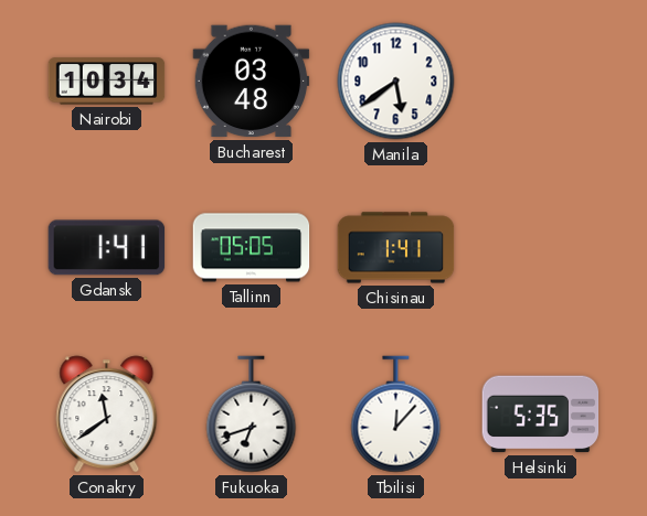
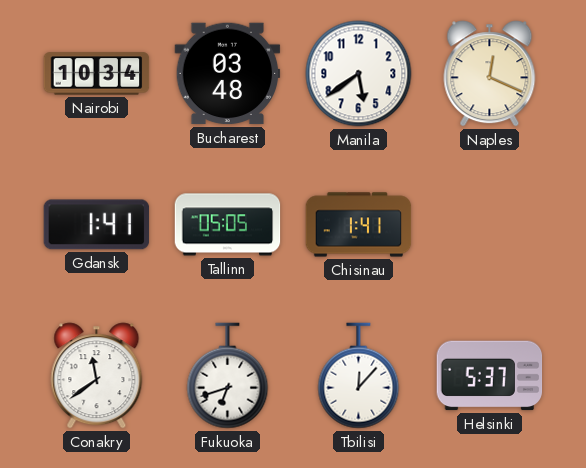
Naples: none -> 12:19 (490, 74)
Helsinki: 5:35 -> 5:37 (490, 376)
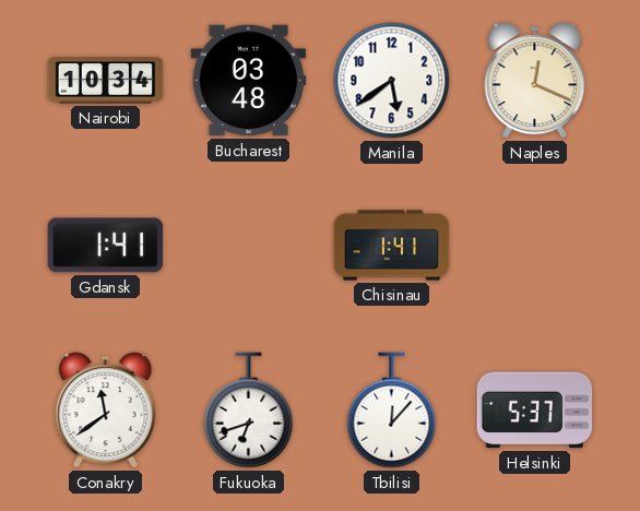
Tallinn: 05:05 -> none (228, 225)
